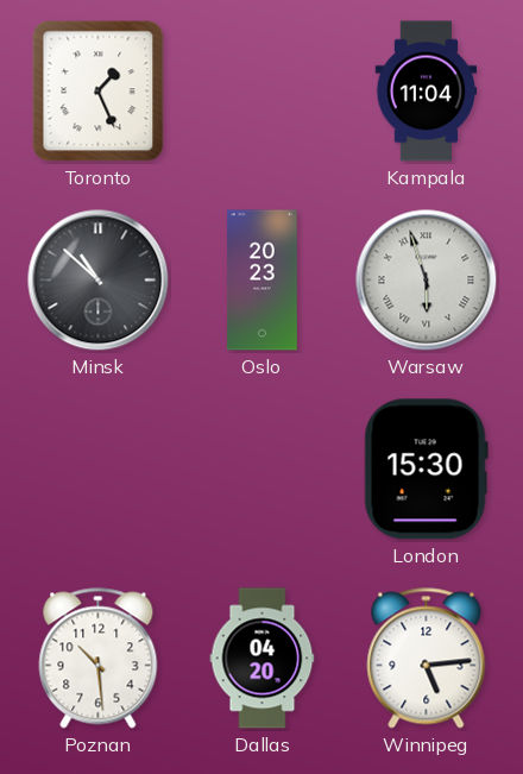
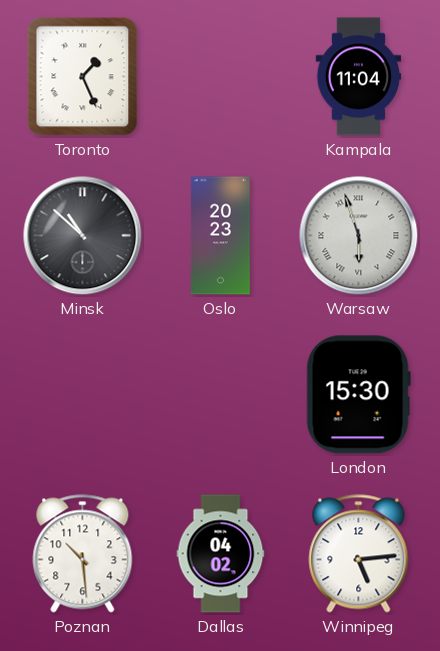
Dallas: 04:20 -> 04:02 (221, 554)
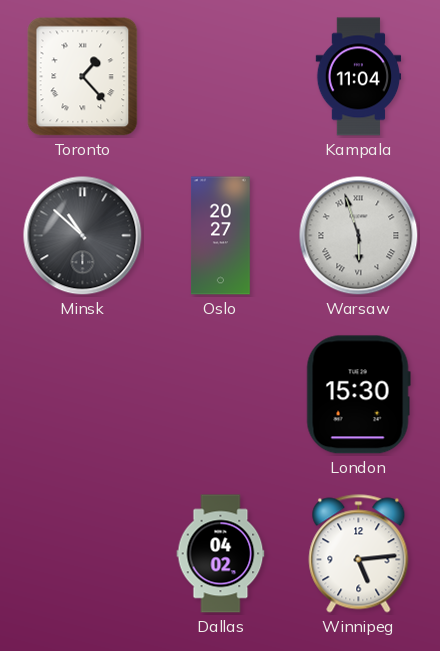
Toronto: 1:26 -> 1:23 (83, 77)
Oslo: 20:23 -> 20:27 (221, 236)
Poznan: 10:29 -> none (83, 554)
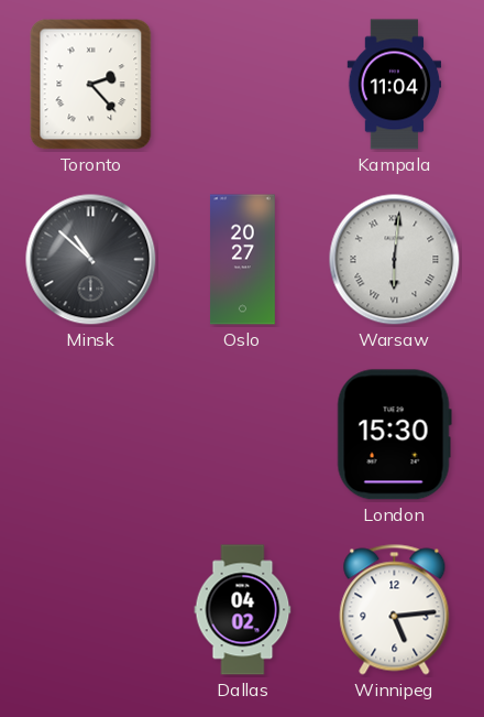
Toronto: 1:23 -> 2:23 (91, 85)
Warsaw: 5:57 -> 6:01 (395, 260)
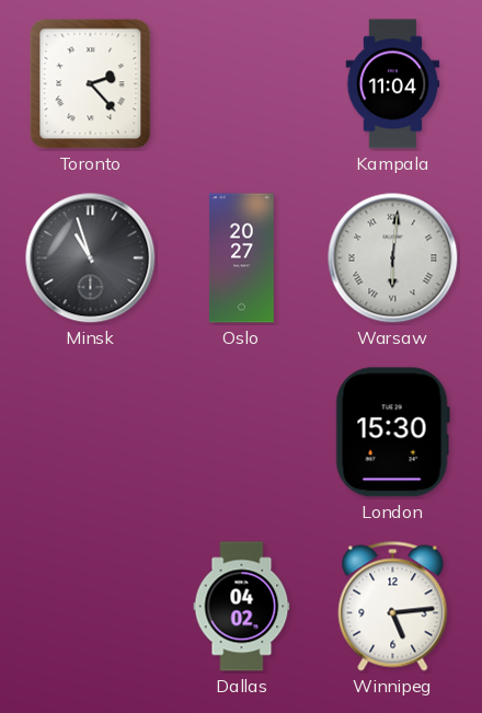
Minsk: 10:52 -> 10:57 (91, 258)
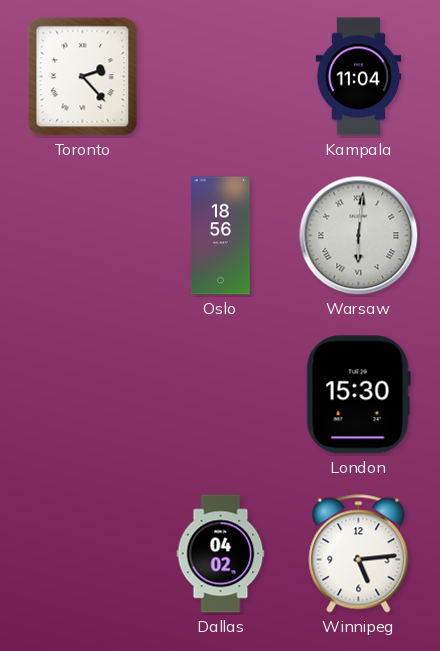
Minsk: 10:57 -> none (91, 258)
Oslo: 20:27 -> 18:56 (221, 236)
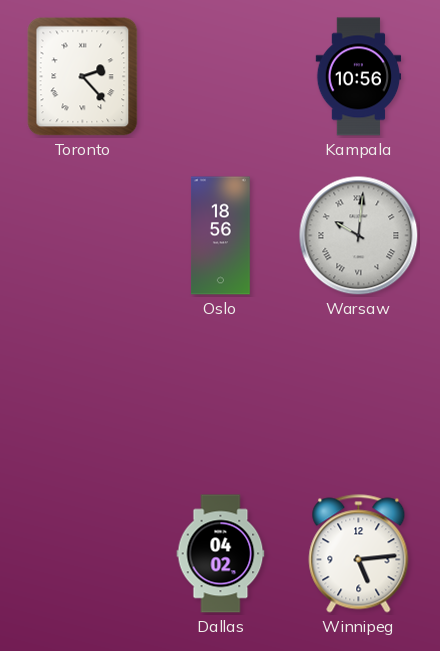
Kampala: 11:04 -> 10:56 (359, 77)
Warsaw: 6:01 -> 10:01 (359, 236)
London: 15:30 -> none (358, 395)
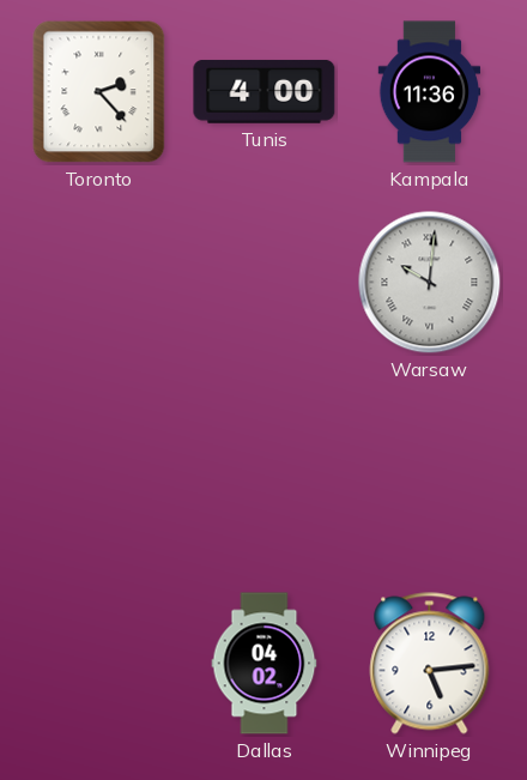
Tunis: none -> 4:00 (265, 91)
Kampala: 10:56 -> 11:36 (430, 92)
Oslo: 18:56 -> none (221, 236)
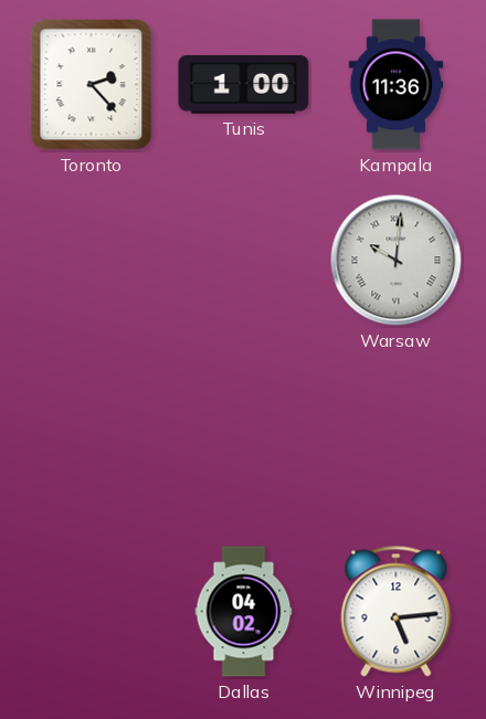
Tunis: 4:00 -> 1:00 (244, 84)
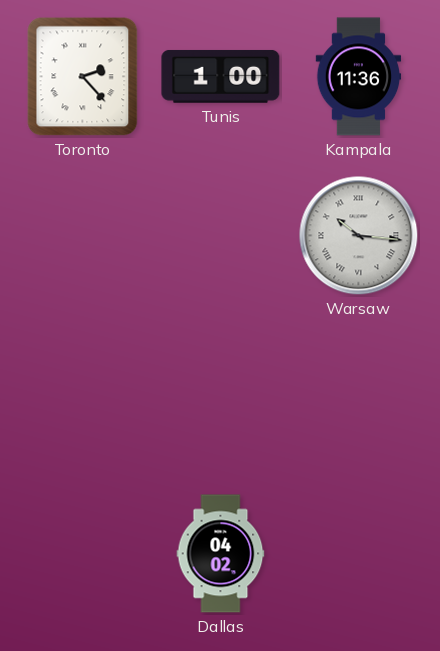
Warsaw: 10:01 -> 10:16 (359, 236)
Winnipeg: 5:14 -> none (397, 612)
